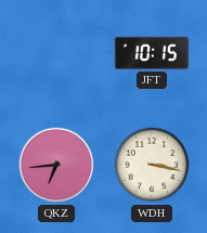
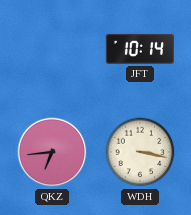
JFT: 10:15 -> 10:14 (140, 49)
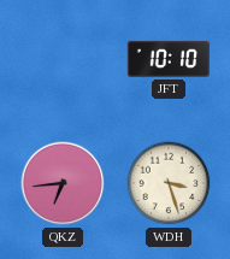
JFT: 10:14 -> 10:10 (169, 59)
WDH: 3:17 -> 3:27 (169, 183)
